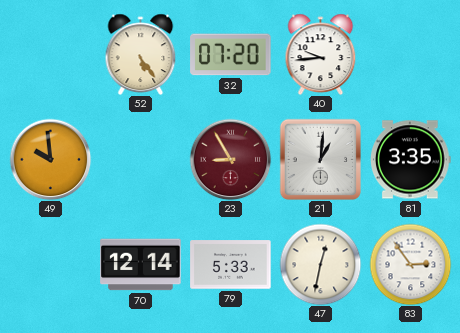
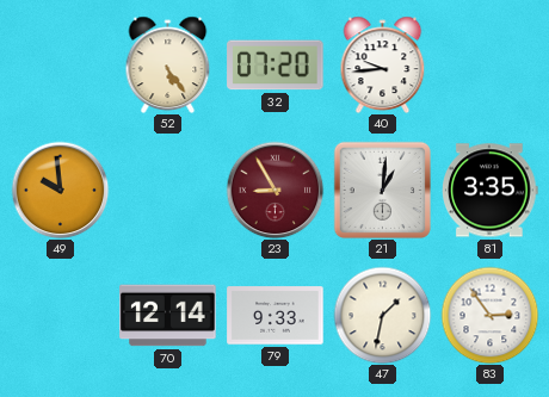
79: 5:33 -> 9:33 (276, 316)
47: 12:32 -> 1:32 (382, 315)
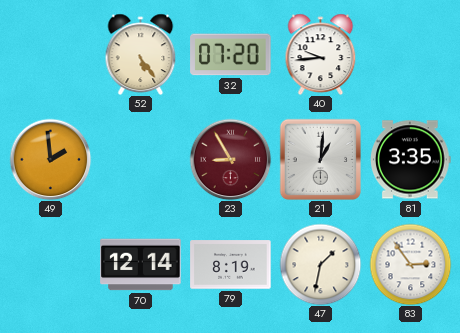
49: 9:59 -> 1:59 (50, 159)
79: 9:33 -> 8:19 (231, 265)
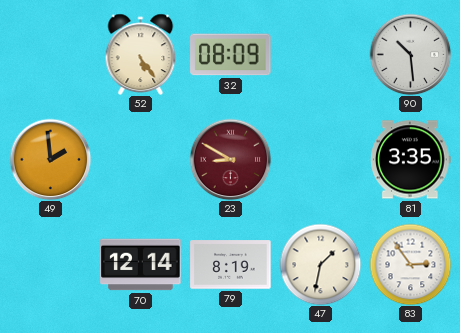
32: 07:20 -> 08:09 (231, 55)
40: 9:44 -> none (321, 54)
90: none -> 10:29 (410, 54)
23: 8:55 -> 8:50 (230, 159)
21: 1:01 -> none (320, 159)
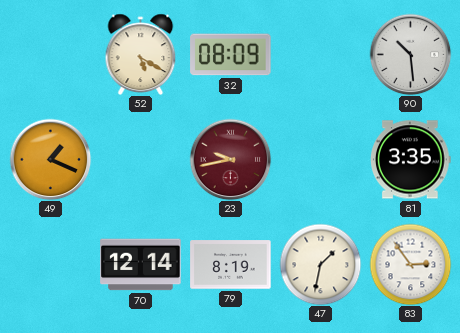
52: 5:24 -> 5:20 (141, 54)
49: 1:59 -> 1:19 (50, 159)
23: 8:50 -> 9:43 (230, 159)
